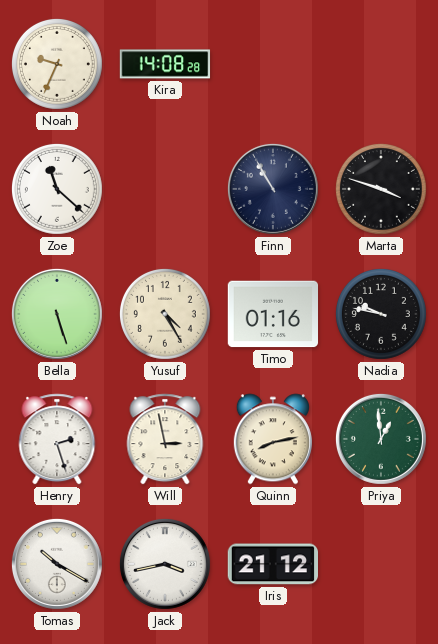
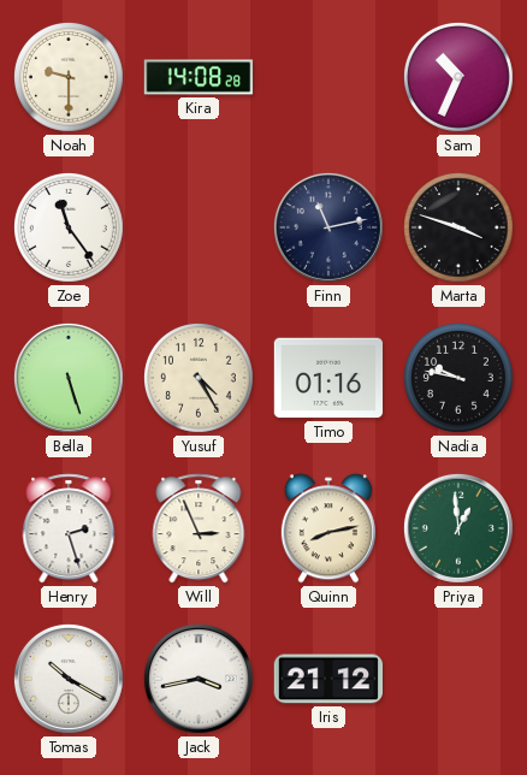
Noah: 9:34 -> 9:30 (69, 77)
Sam: none -> 10:34 (458, 77)
Zoe: 11:22 -> 11:24 (69, 227)
Finn: 10:55 -> 11:13 (328, 227)
Will: 2:58 -> 2:56 (199, 528)
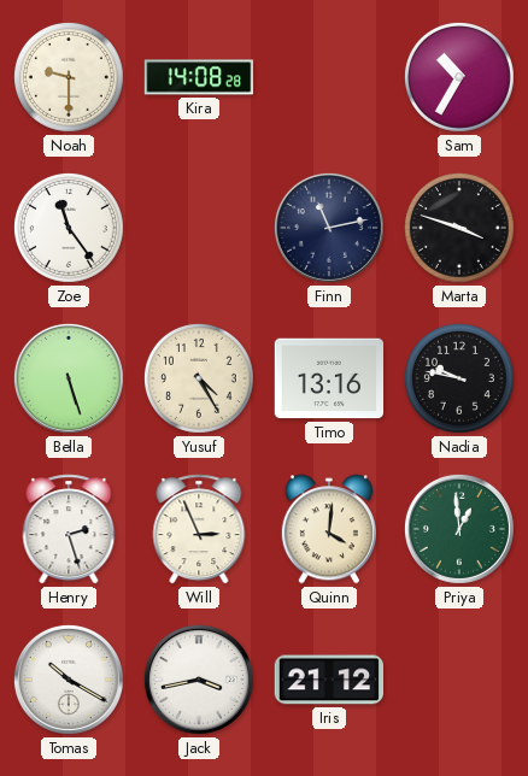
Sam: 10:34 -> 10:35 (459, 77)
Timo: 01:16 -> 13:16 (329, 378)
Quinn: 8:13 -> 4:01 (329, 529)
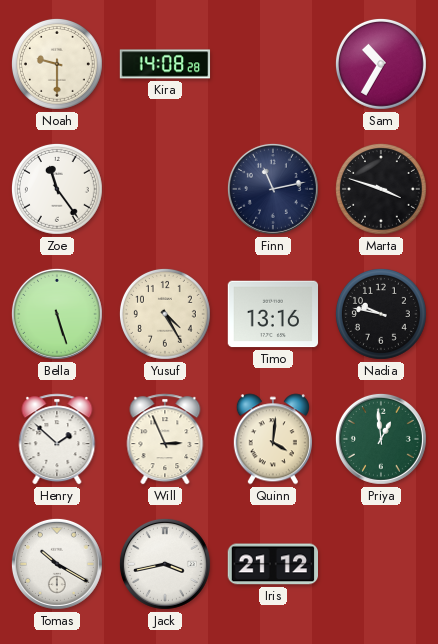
Henry: 2:27 -> 1:52 (57, 439)
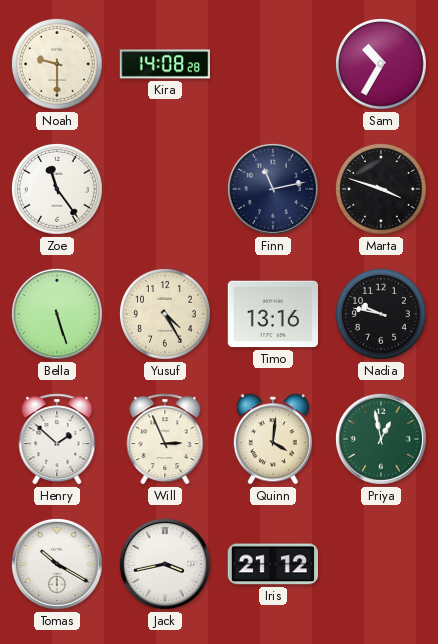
Priya: 12:59 -> 12:58 (381, 439)
